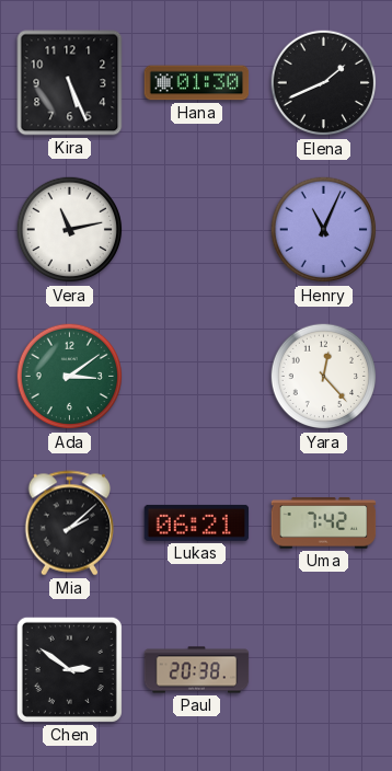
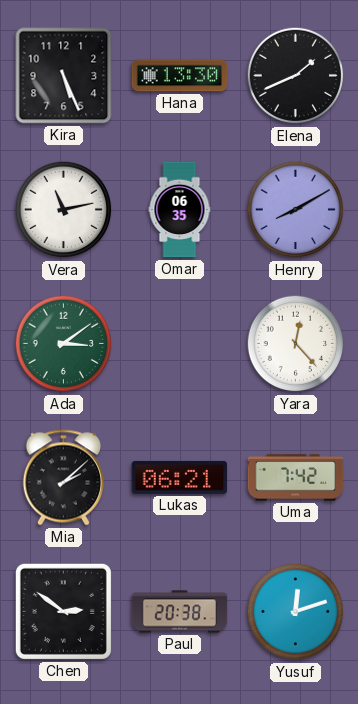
Hana: 01:30 -> 13:30 (180, 76)
Omar: none -> 06:35 (180, 210)
Henry: 11:04 -> 8:10 (296, 210)
Yusuf: none -> 12:12 (296, 612)
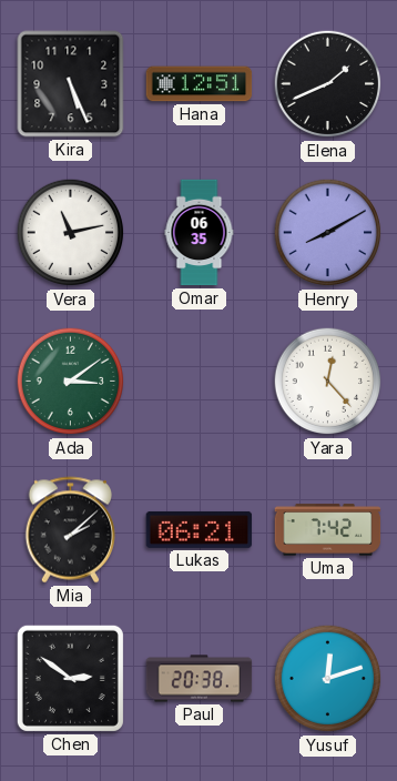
Hana: 13:30 -> 12:51 (200, 84)
